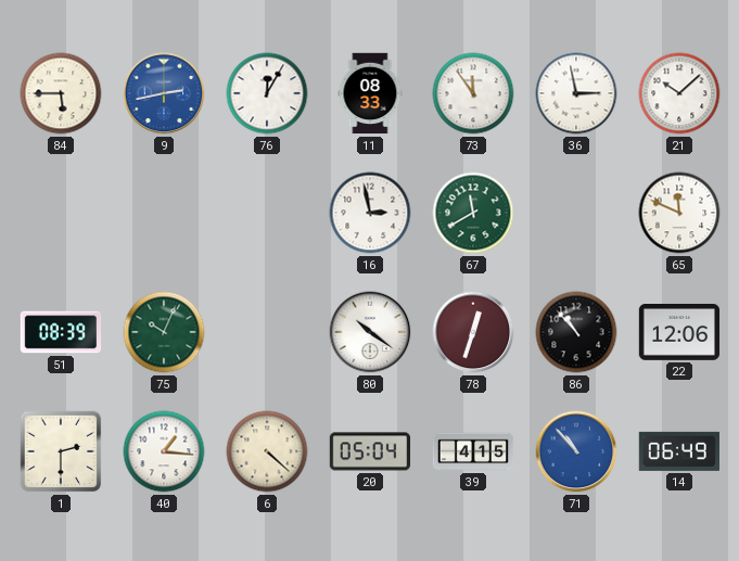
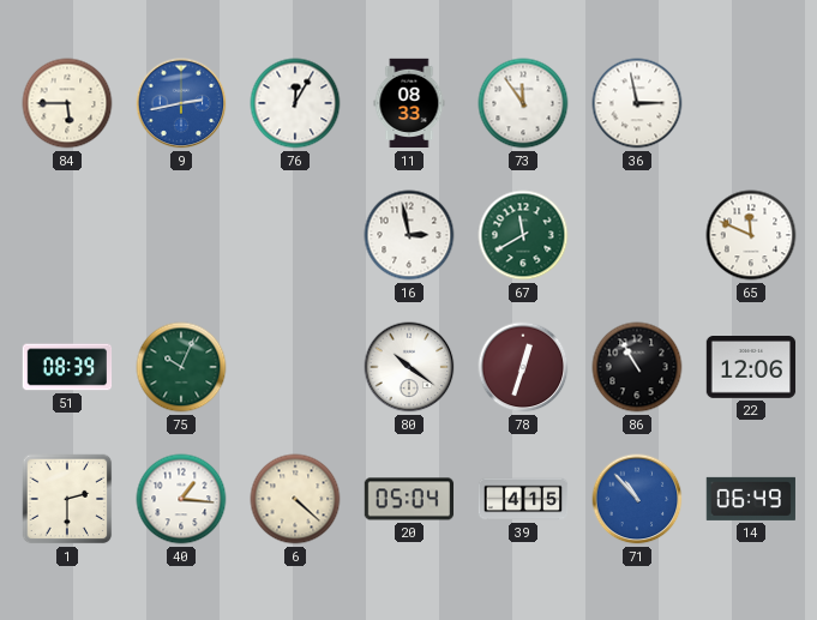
21: 10:08 -> none (679, 93)
86: 10:53 -> 10:55 (637, 367)
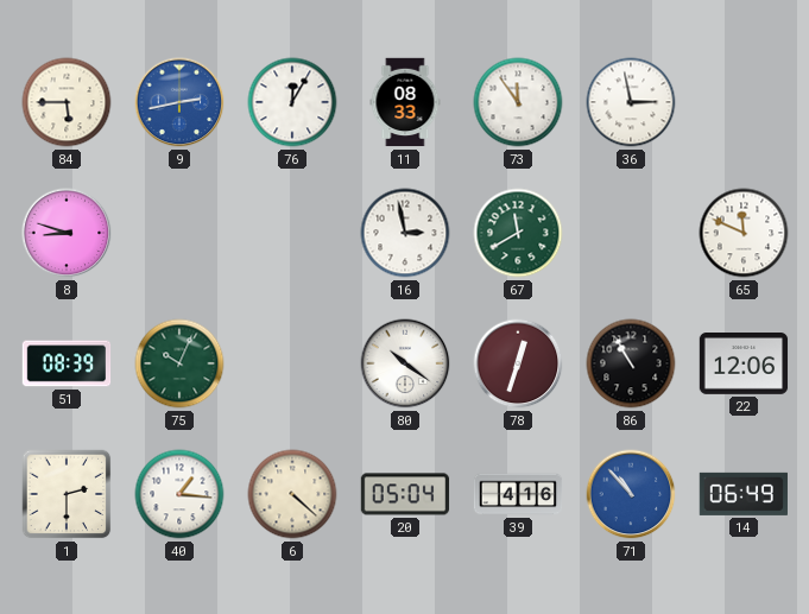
8: none -> 8:48 (67, 233)
39: 4:15 -> 4:16 (518, 494)
